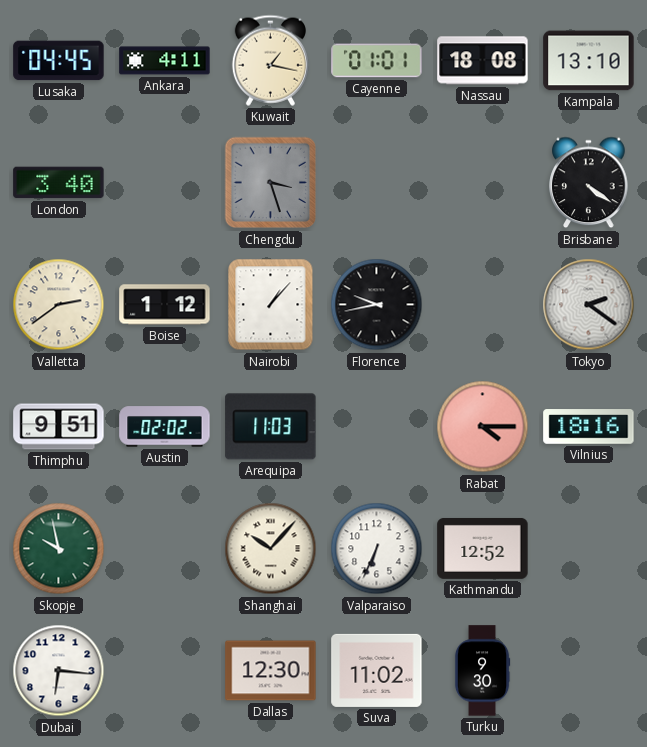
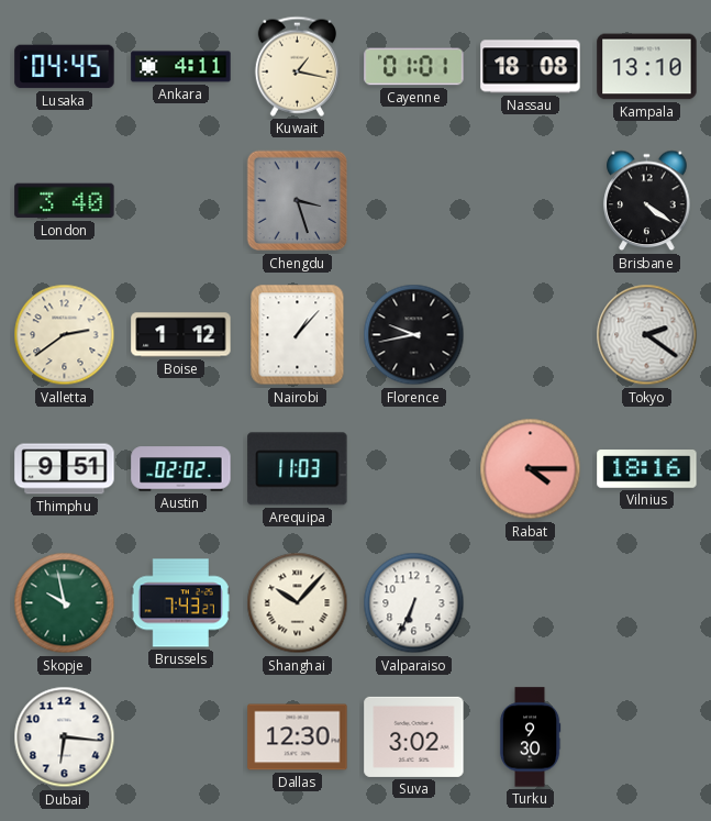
Brussels: none -> 7:43 (180, 603)
Kathmandu: 12:52 -> none (483, 548)
Suva: 11:02 -> 3:02 (414, 736)
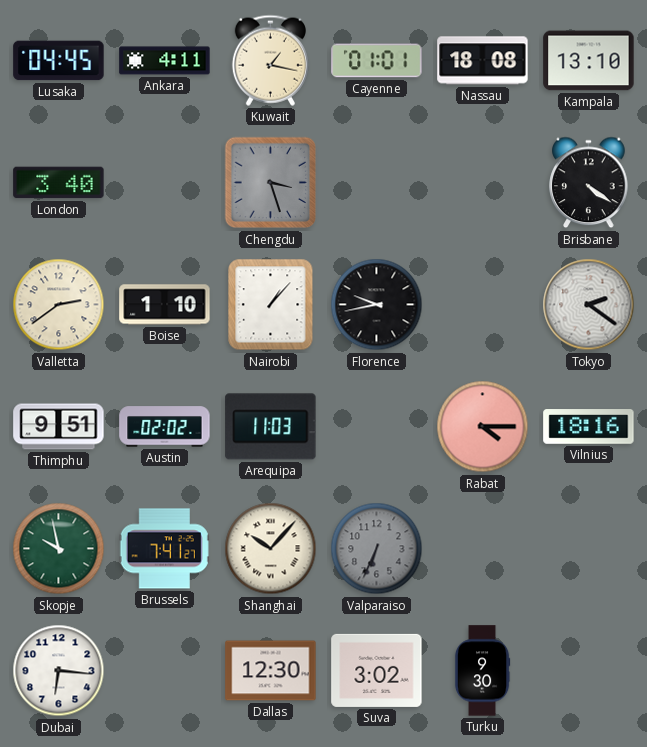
Boise: 1:12 -> 1:10 (165, 305)
Brussels: 7:43 -> 7:41 (164, 549)
Valparaiso dial: white -> grey (377, 549)
